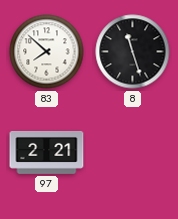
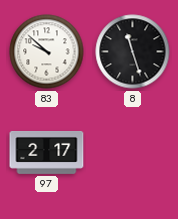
83: 7:52 -> 9:52 (47, 52)
97: 2:21 -> 2:17 (47, 152)
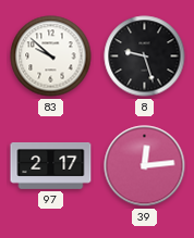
8: 11:27 -> 9:27 (145, 57)
39: none -> 12:14 (145, 166)
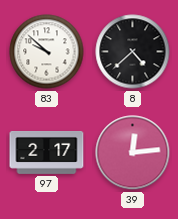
8: 9:27 -> 4:38 (133, 52)
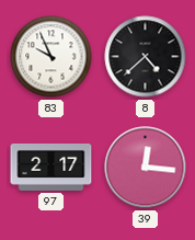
83: 9:52 -> 9:56 (51, 57)
39: 12:14 -> 12:16 (146, 168)
